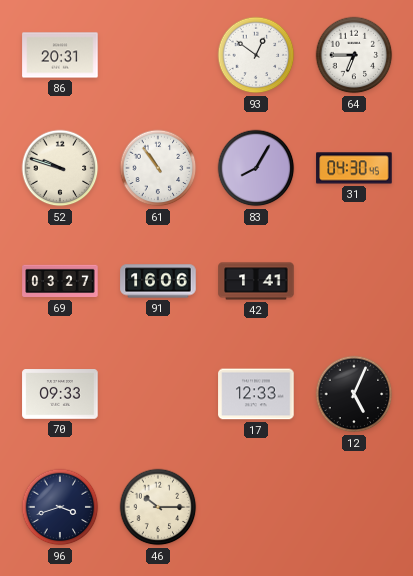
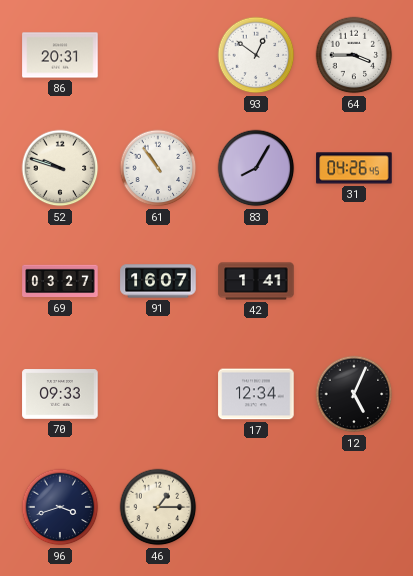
64: 6:45 -> 3:45 (354, 55)
31: 04:30 -> 04:26 (354, 168)
91: 16:06 -> 16:07 (158, 281)
17: 12:33 -> 12:34 (256, 394)
46: 10:15 -> 1:15 (158, 507)
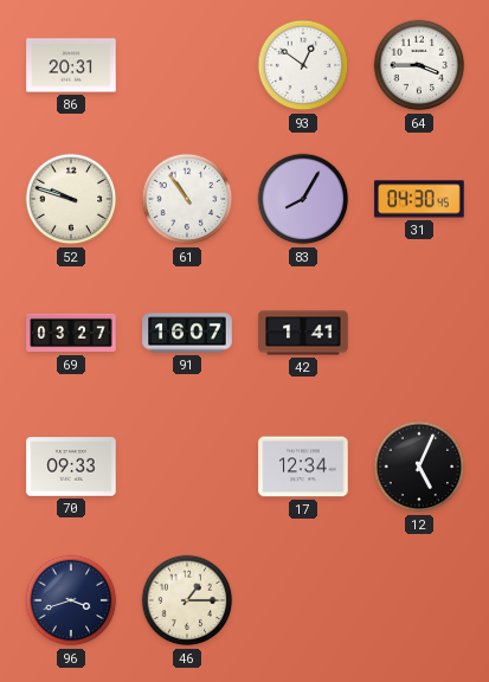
31: 04:26 -> 04:30 (419, 199)
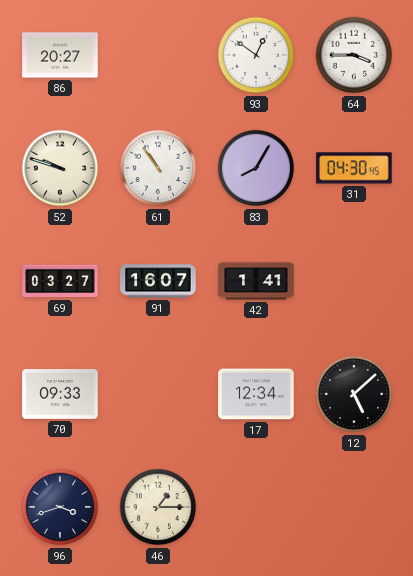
86: 20:31 -> 20:27 (60, 55)
12: 5:04 -> 5:08 (354, 394)
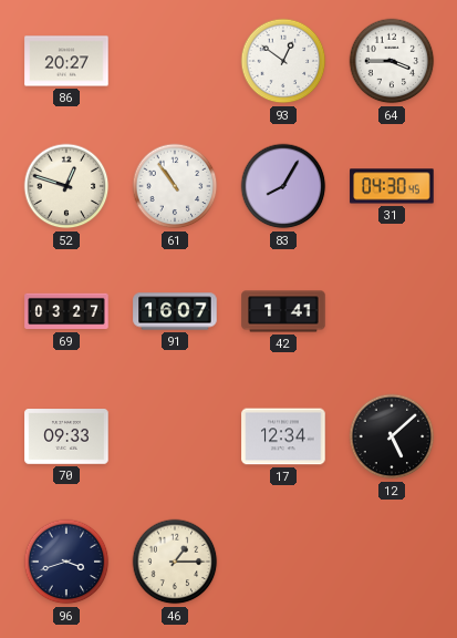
52: 9:48 -> 12:48 (66, 186)
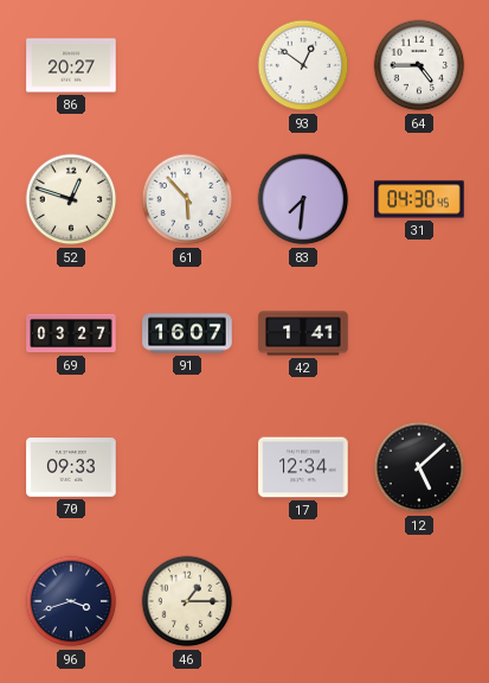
64: 3:45 -> 4:45 (419, 65)
61: 10:54 -> 5:53 (187, 199)
83: 8:05 -> 7:31 (303, 199)
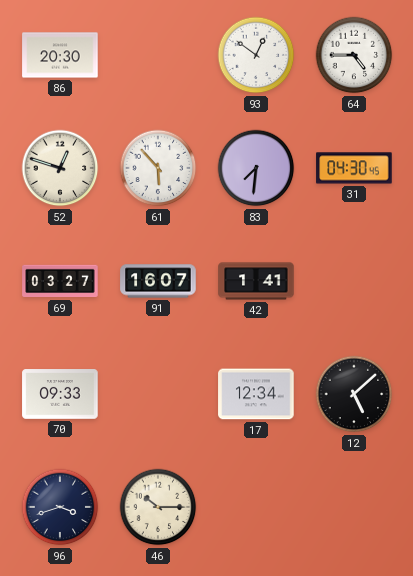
86: 20:27 -> 20:30 (60, 55)
46: 1:15 -> 10:15 (158, 507)
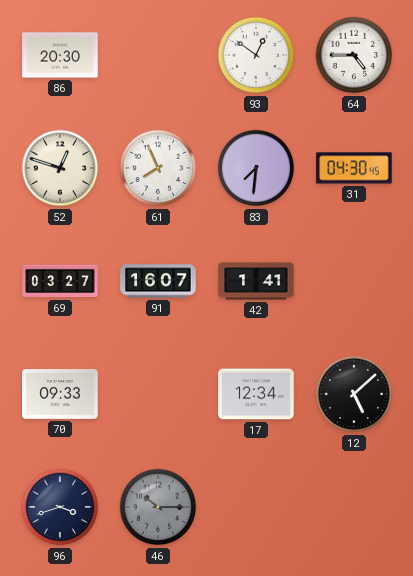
61: 5:53 -> 7:56 (158, 168)
46 dial: cream -> grey (158, 507)
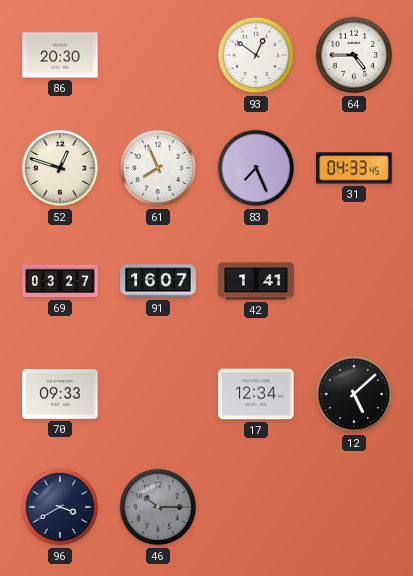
83: 7:31 -> 7:26 (256, 168)
31: 04:30 -> 04:33 (354, 168)
96: 3:42 -> 3:40 (60, 507)
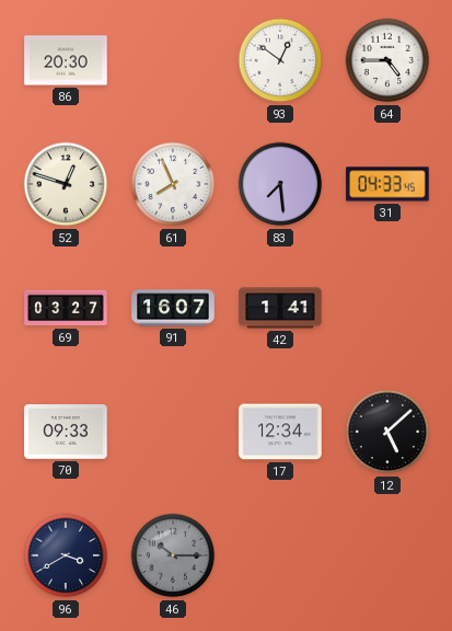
83: 7:26 -> 7:29 (280, 184)
